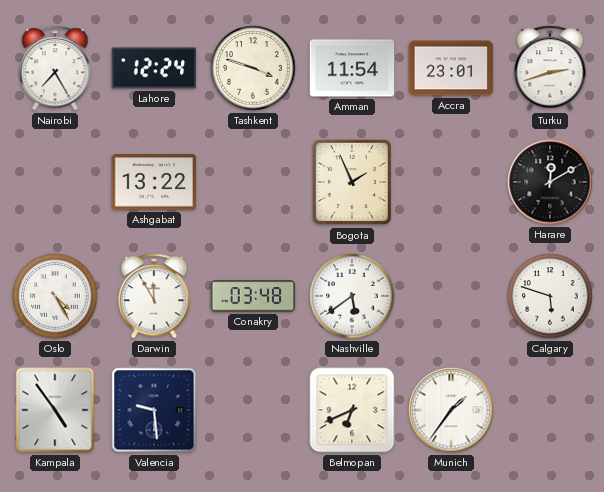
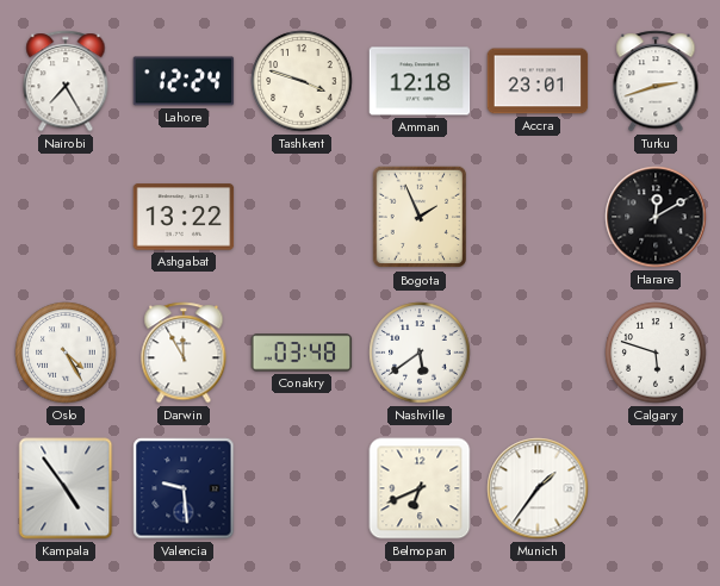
Amman: 11:54 -> 12:18 (420, 81)
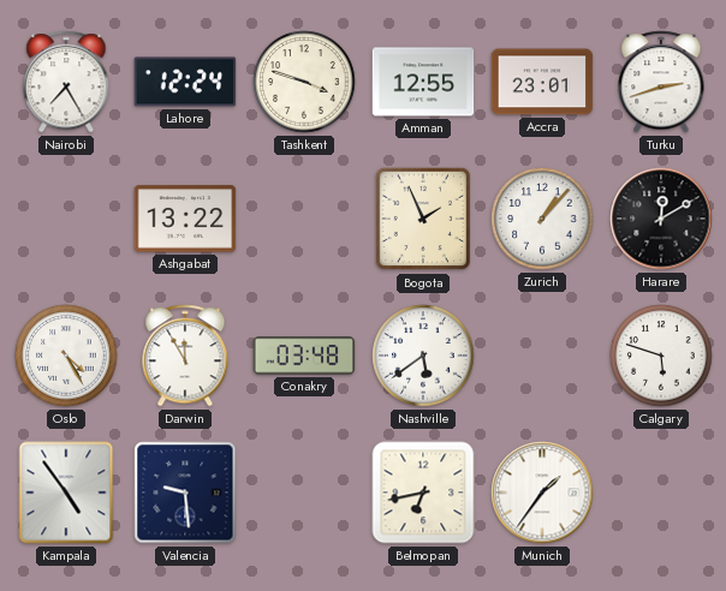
Amman: 12:18 -> 12:55 (423, 82)
Zurich: none -> 1:07 (542, 219)
Belmopan: 6:41 -> 6:43 (423, 492)
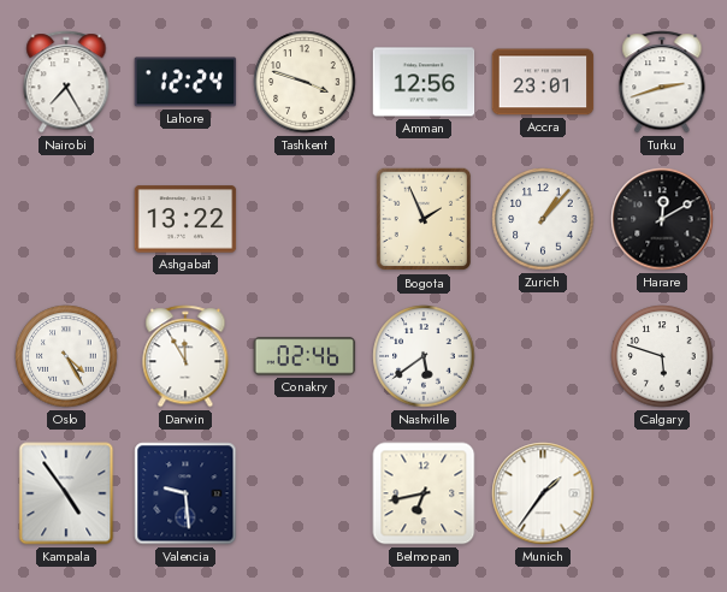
Amman: 12:55 -> 12:56 (424, 82)
Conakry: 03:48 -> 02:46 (305, 356)
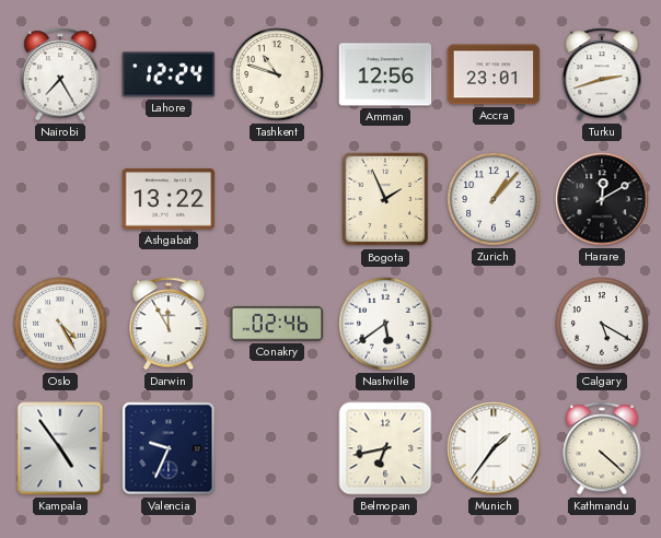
Tashkent: 3:48 -> 10:48 (277, 74)
Calgary: 5:48 -> 5:20 (602, 324)
Valencia: 9:29 -> 9:34 (169, 448)
Kathmandu: none -> 4:22 (602, 448)
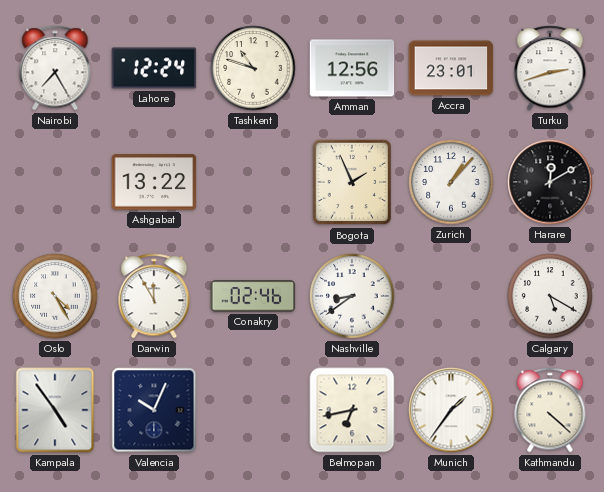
Nashville: 5:39 -> 8:39 (352, 296)
Valencia: 9:34 -> 10:04 (154, 410)
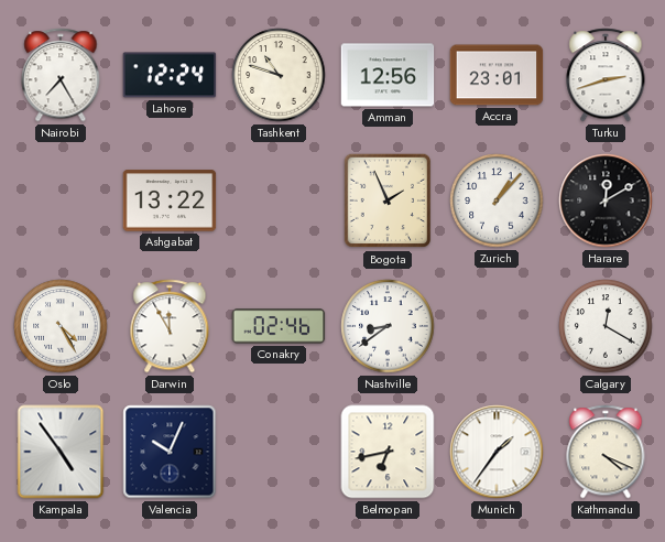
Calgary: 5:20 -> 12:20 (606, 326)
Kathmandu: 4:22 -> 4:19 (606, 452)
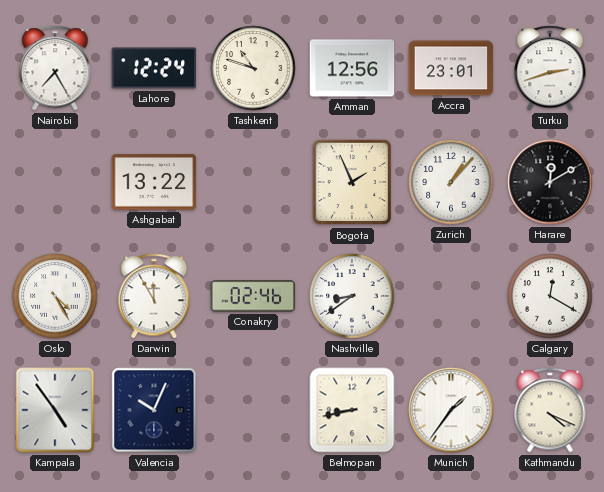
Belmopan: 6:43 -> 8:43 (352, 410)
